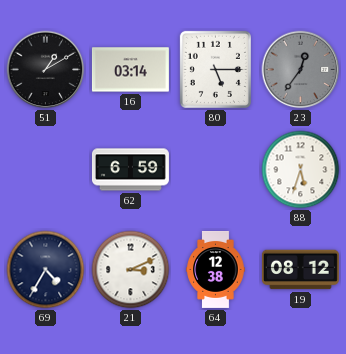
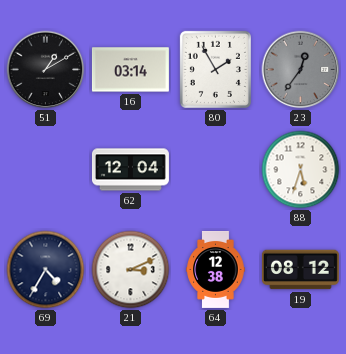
80: 5:15 -> 1:55 (215, 69)
62: 6:59 -> 12:04 (130, 170)
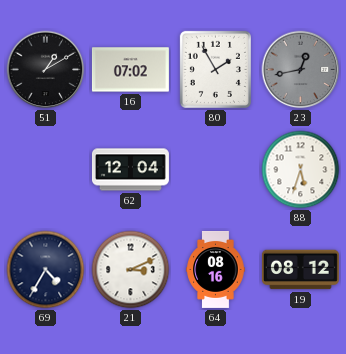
16: 03:14 -> 07:02 (130, 70)
23: 12:36 -> 12:43 (301, 70)
64: 12:38 -> 08:16 (216, 269)
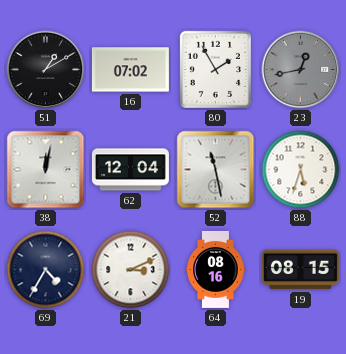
38: none -> 12:02 (46, 170)
52: none -> 11:28 (216, 170)
19: 08:12 -> 08:15 (300, 270)
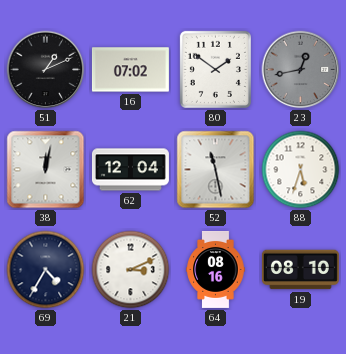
51: 1:10 -> 1:11 (46, 70)
80: 1:55 -> 1:51 (215, 69)
19: 08:15 -> 08:10 (300, 270)
